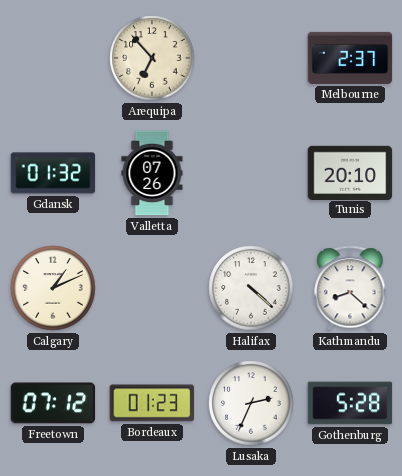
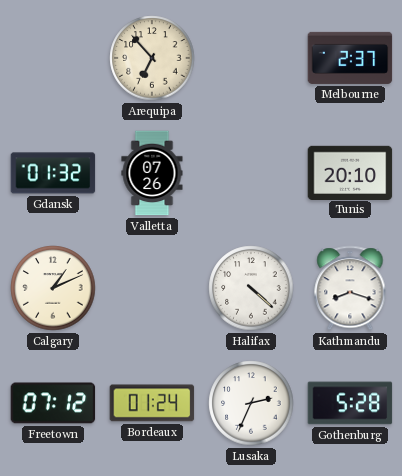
Kathmandu: 8:22 -> 8:18 (350, 288)
Bordeaux: 01:23 -> 01:24 (152, 403)
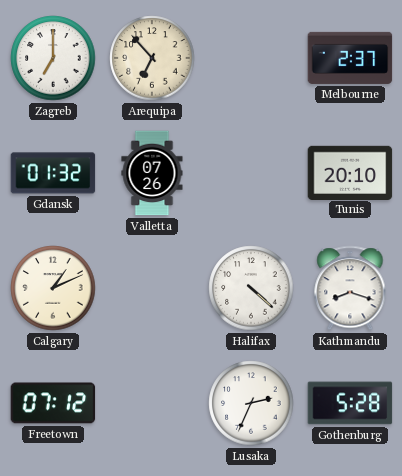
Zagreb: none -> 7:00 (53, 58)
Bordeaux: 01:24 -> none (152, 403)
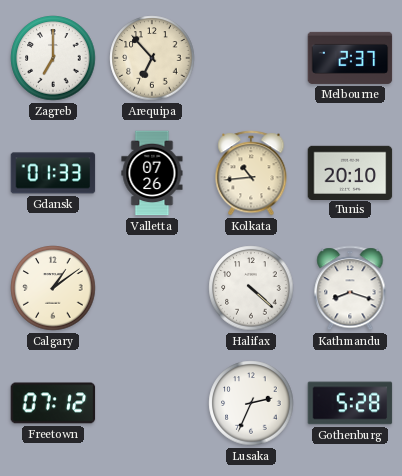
Gdansk: 01:32 -> 01:33 (53, 173)
Kolkata: none -> 10:44 (251, 173)
Calgary: 1:11 -> 1:09 (53, 288)
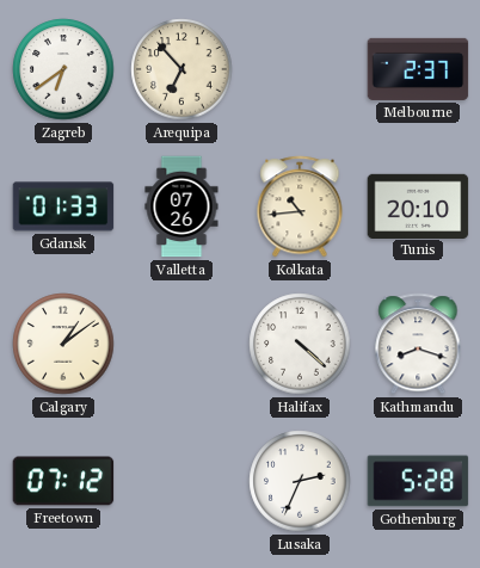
Zagreb: 7:00 -> 6:39 (63, 69)
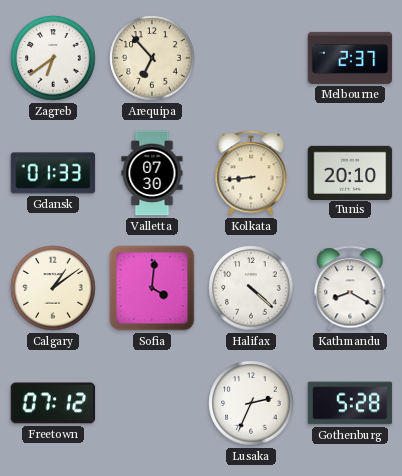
Valletta: 07:26 -> 07:30 (152, 173)
Kolkata: 10:44 -> 8:44 (251, 173)
Sofia: none -> 4:01 (152, 288)
Kathmandu: 8:18 -> 8:20 (350, 288)
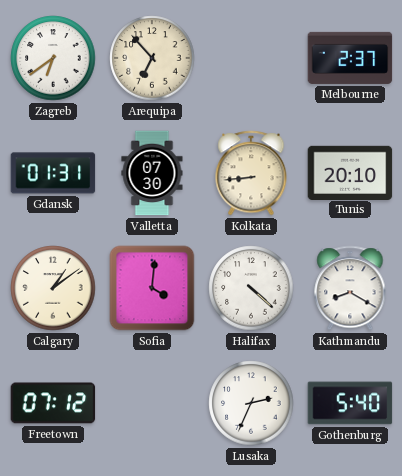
Gdansk: 01:33 -> 01:31 (53, 173)
Gothenburg: 5:28 -> 5:40 (350, 403)
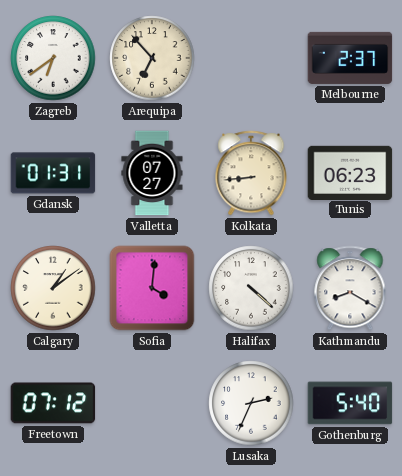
Valletta: 07:30 -> 07:27 (152, 173)
Tunis: 20:10 -> 06:23 (350, 172)
